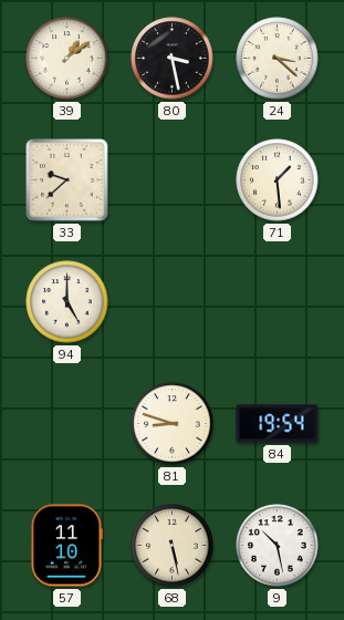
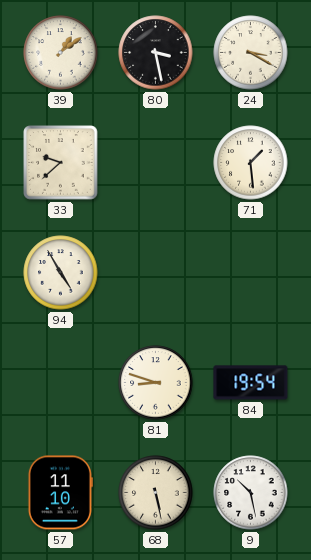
24: 3:22 -> 3:20 (251, 53)
94: 5:00 -> 4:55 (61, 273)
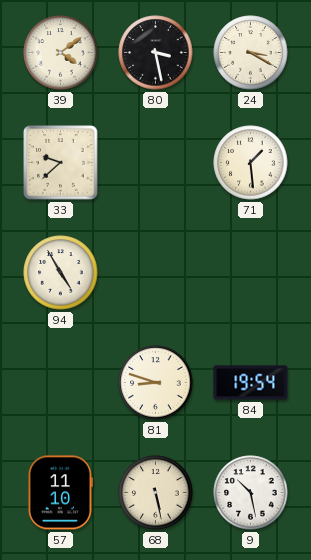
39: 1:09 -> 4:09 (61, 53)
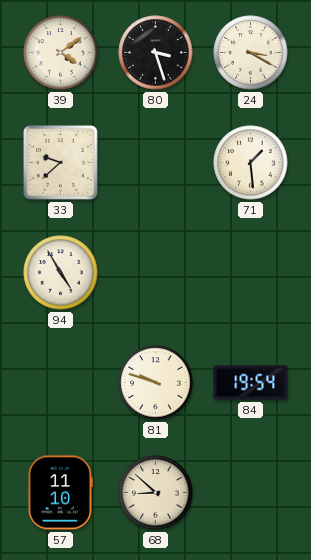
80: 3:28 -> 3:27 (156, 53)
81: 8:48 -> 9:48 (156, 383)
68: 5:28 -> 8:52 (156, 493)
9: 10:28 -> none (251, 493)
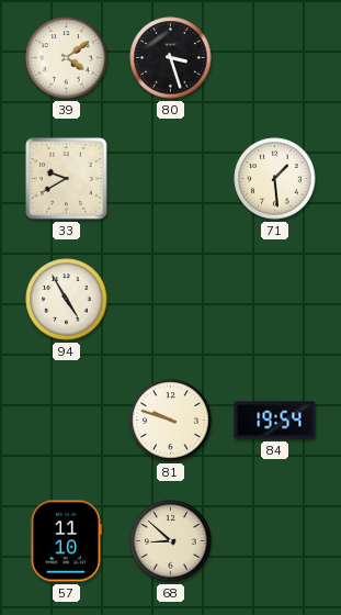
24: 3:20 -> none (251, 53)
33: 9:38 -> 9:40 (67, 179)
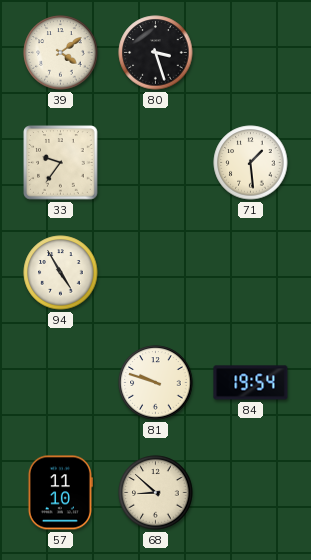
33: 9:40 -> 9:36 (61, 163)
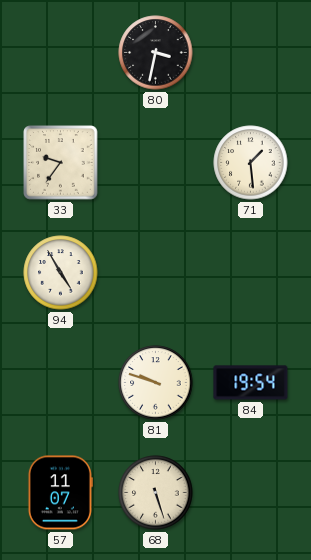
39: 4:09 -> none (61, 53)
80: 3:27 -> 3:32 (156, 53)
57: 11:10 -> 11:07 (60, 493)
68: 8:52 -> 5:27 (156, 493)
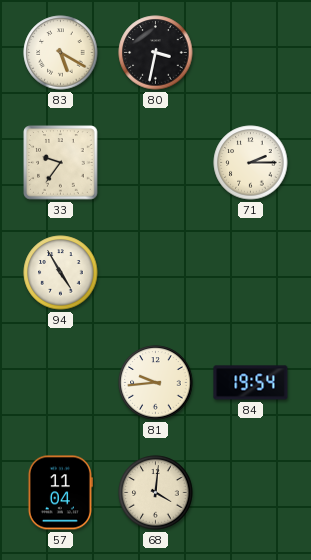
83: none -> 5:20 (61, 53)
71: 1:29 -> 2:15 (251, 163)
81: 9:48 -> 9:44 (156, 383)
57: 11:07 -> 11:04 (60, 493)
68: 5:27 -> 4:01 (156, 493)
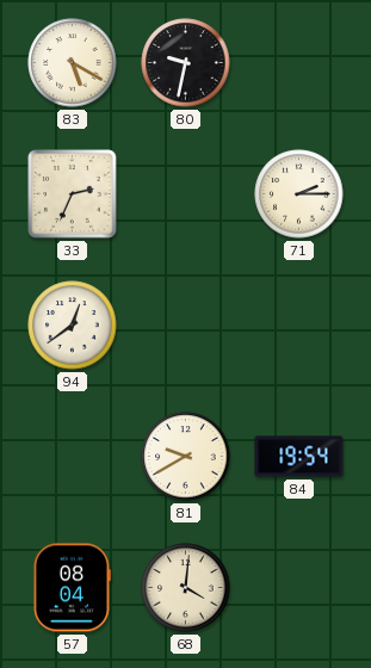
80: 3:32 -> 9:32 (186, 63)
33: 9:36 -> 2:34 (73, 194)
94: 4:55 -> 12:39 (73, 326)
81: 9:44 -> 9:40 (186, 457)
57: 11:04 -> 08:04 (72, 588)
